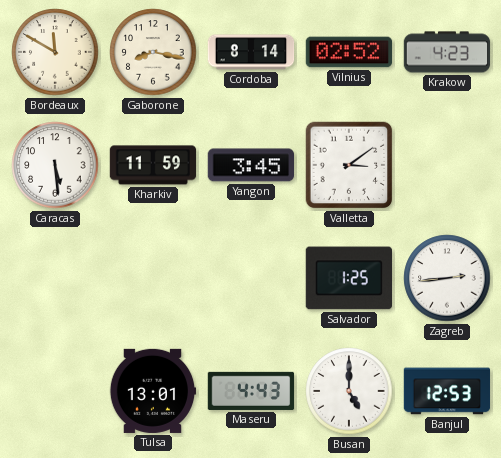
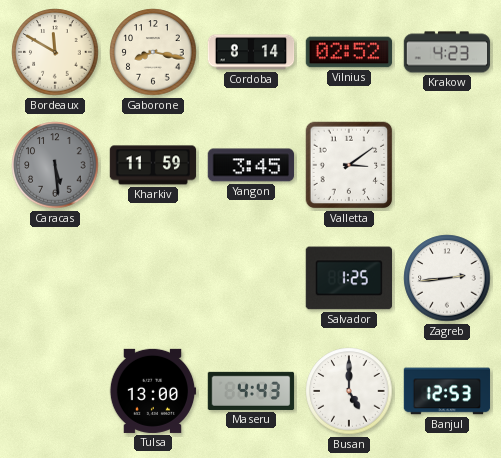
Caracas dial: white -> grey (55, 165)
Tulsa: 13:01 -> 13:00 (153, 391)
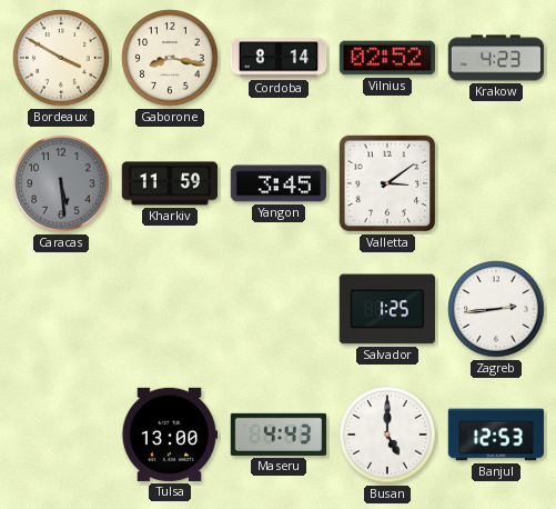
Bordeaux: 11:50 -> 3:50 (61, 58)
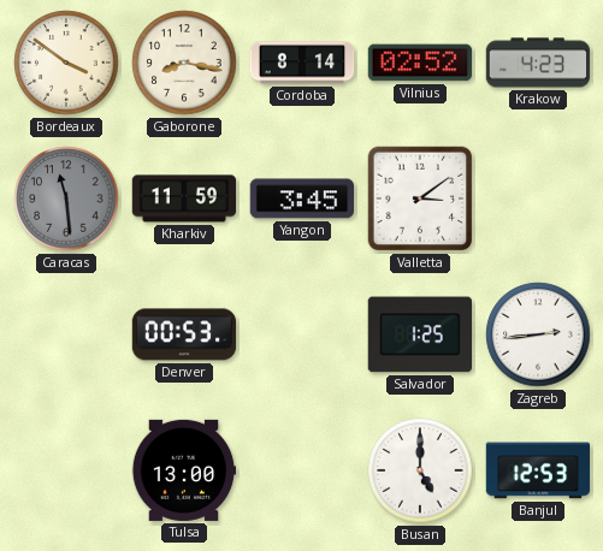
Bordeaux: 3:50 -> 3:51 (66, 63)
Caracas: 5:29 -> 11:29 (66, 199)
Denver: none -> 00:53 (184, 334)
Maseru: 4:43 -> none (279, 435)
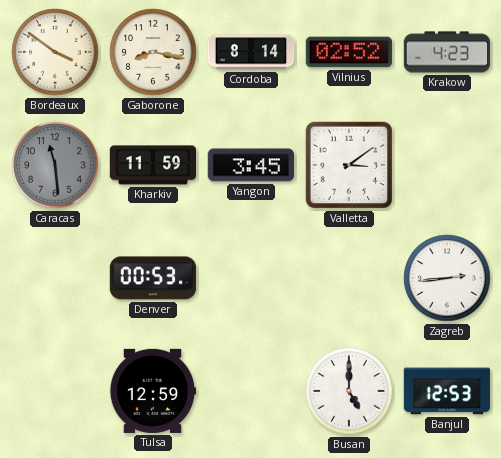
Salvador: 1:25 -> none (419, 334)
Tulsa: 13:00 -> 12:59 (153, 391)
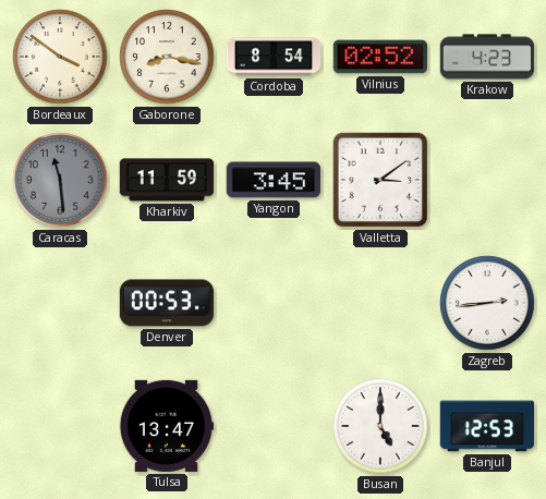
Cordoba: 8:14 -> 8:54 (274, 57)
Tulsa: 12:59 -> 13:47 (167, 426)
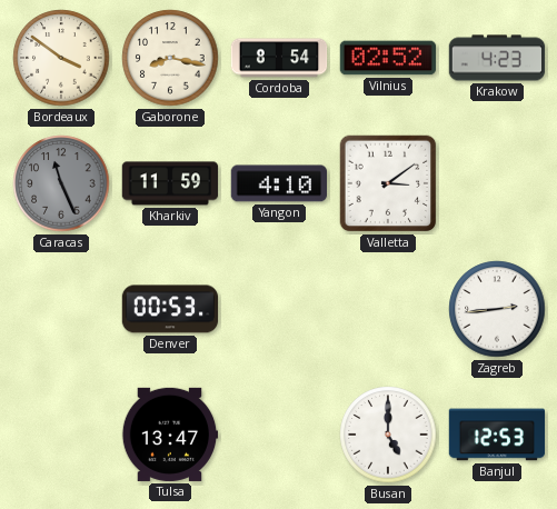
Caracas: 11:29 -> 11:26 (61, 183)
Yangon: 3:45 -> 4:10 (278, 183)
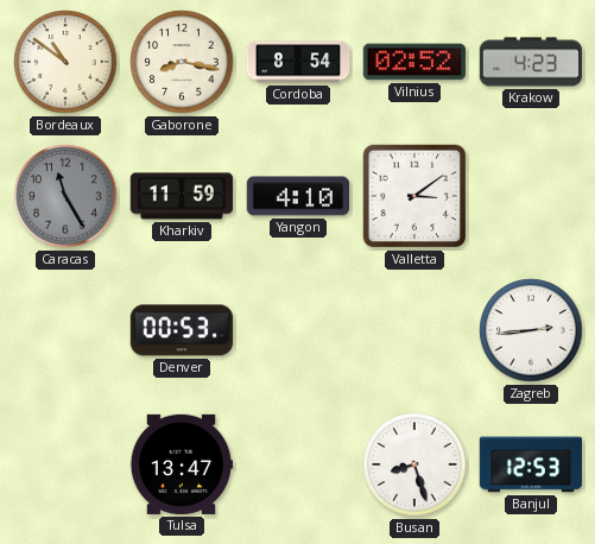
Bordeaux: 3:51 -> 10:51 (65, 62)
Caracas: 11:26 -> 11:25 (65, 196)
Busan: 5:00 -> 8:27 (414, 464)
